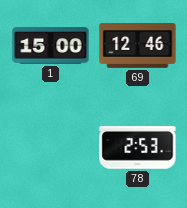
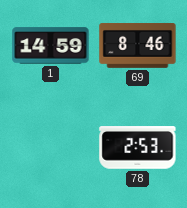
1: 15:00 -> 14:59 (51, 46)
69: 12:46 -> 8:46 (138, 46)
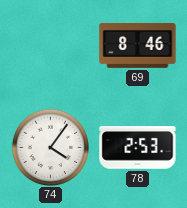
1: 14:59 -> none (51, 46)
74: none -> 4:06 (50, 147)
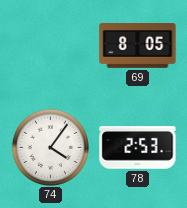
69: 8:46 -> 8:05 (138, 46)
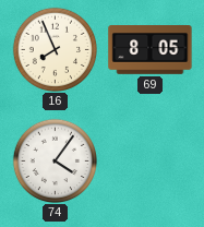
16: none -> 7:56 (55, 49)
78: 2:53 -> none (138, 148)
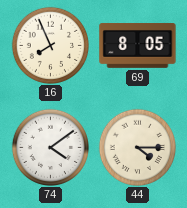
74: 4:06 -> 4:09 (50, 147)
44: none -> 4:15 (137, 147)
